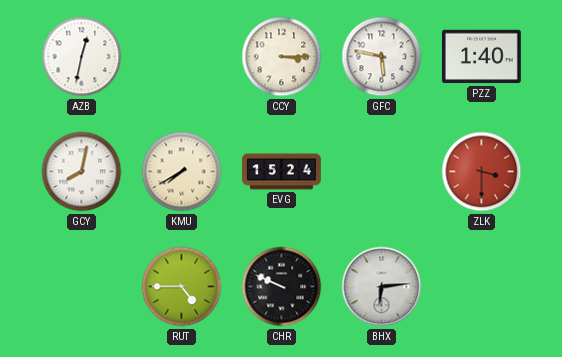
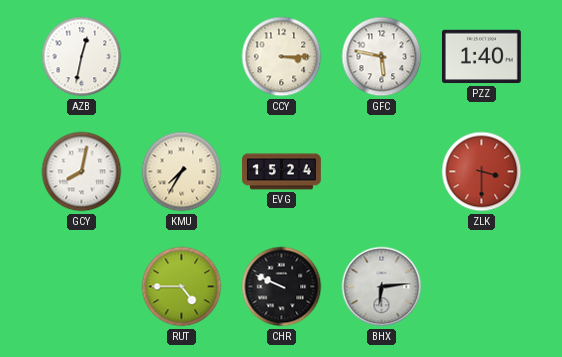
KMU: 7:40 -> 7:35 (182, 172)
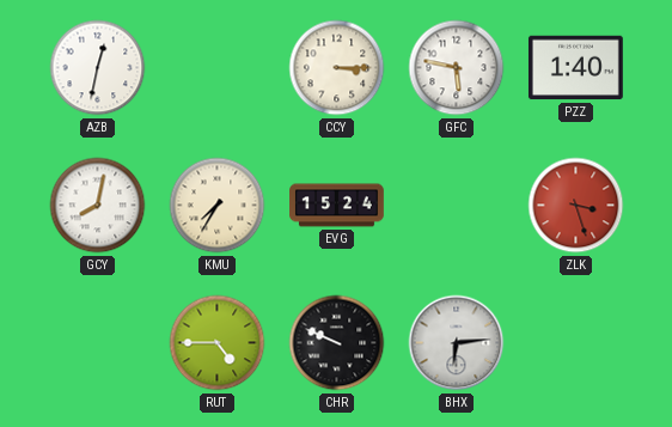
ZLK: 3:30 -> 3:27 (576, 206)
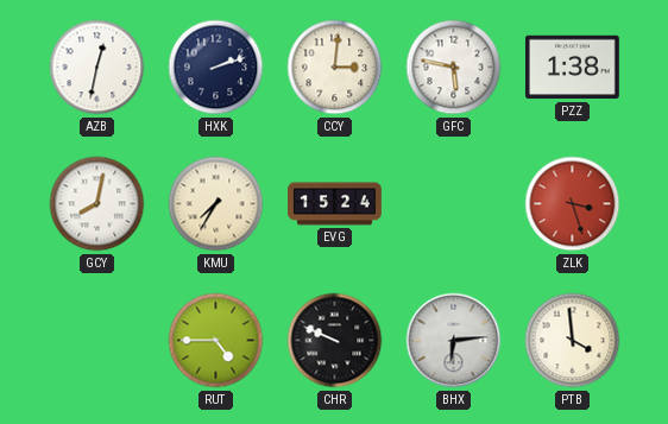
HXK: none -> 2:12 (216, 68)
CCY: 3:15 -> 3:01 (335, 68)
PZZ: 1:40 -> 1:38 (573, 68)
PTB: none -> 3:59 (573, 341)
